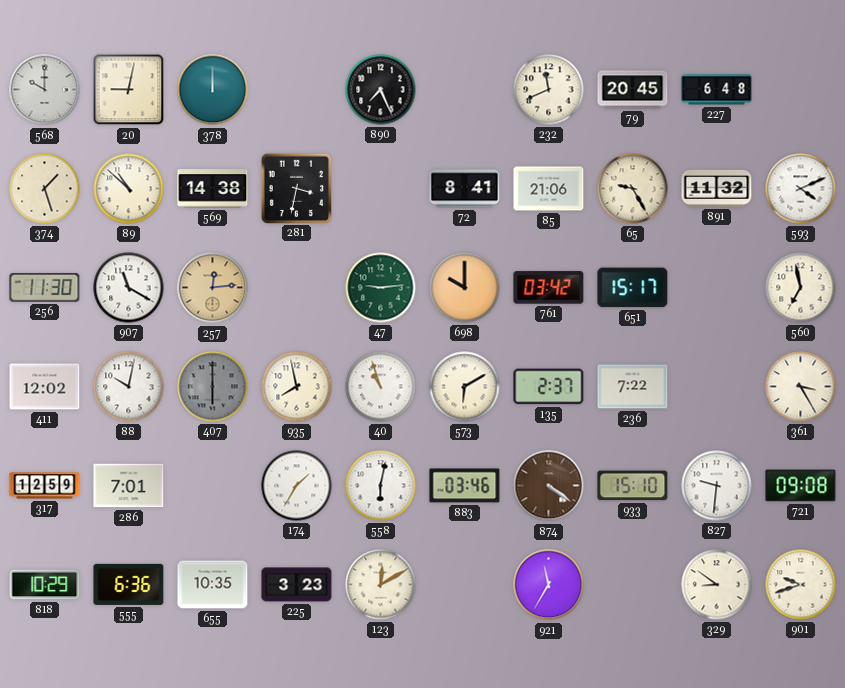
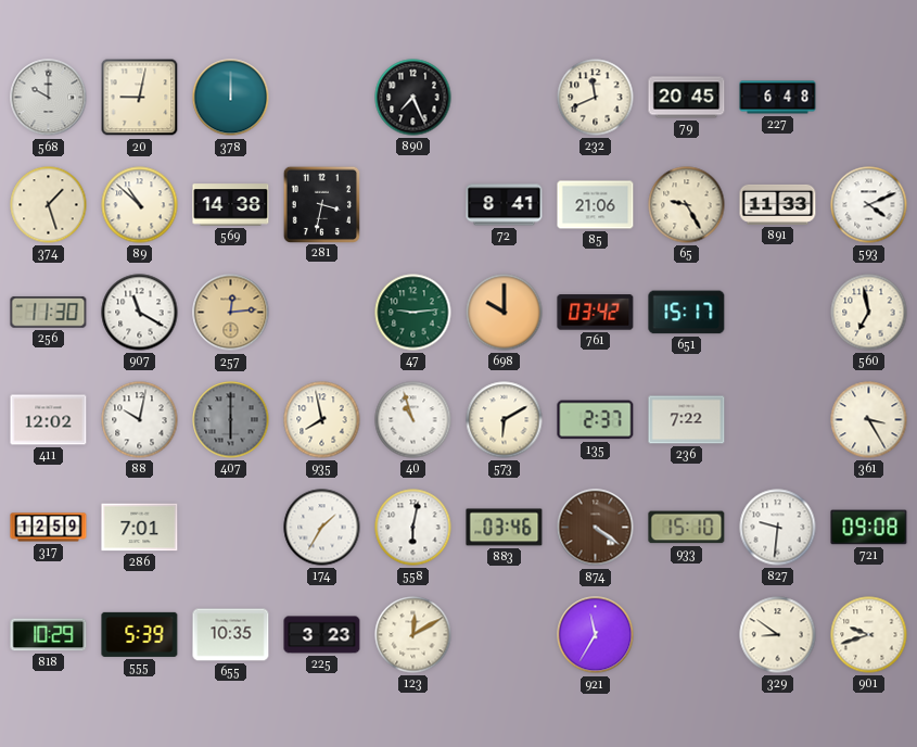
891: 11:32 -> 11:33 (778, 204)
555: 6:36 -> 5:39 (140, 634)
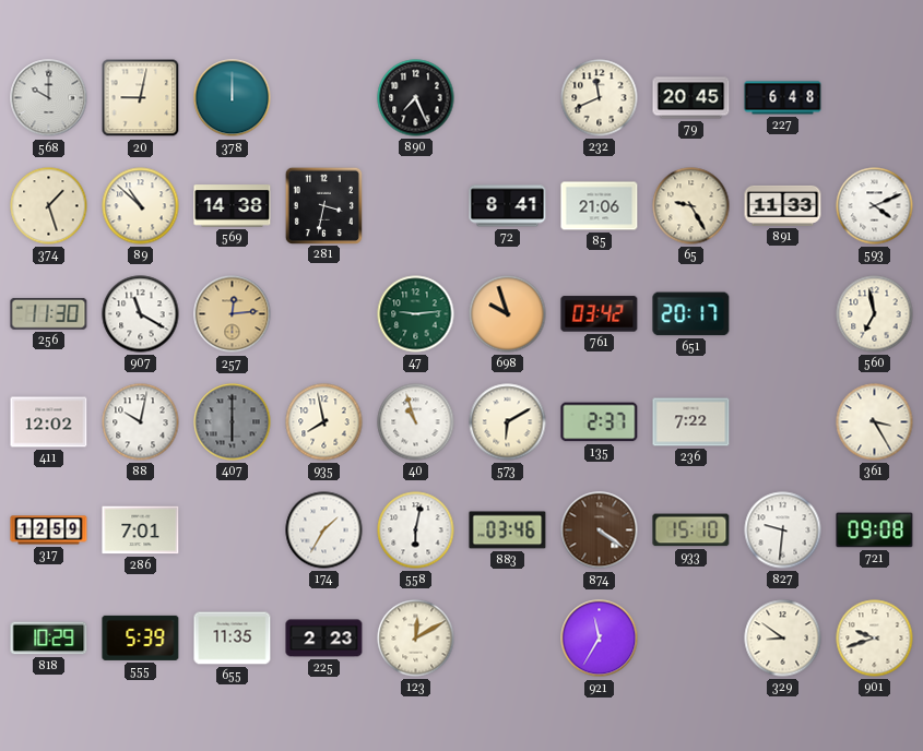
698: 10:00 -> 9:57 (508, 314)
651: 15:17 -> 20:17 (691, 314)
655: 10:35 -> 11:35 (233, 639)
225: 3:23 -> 2:23 (324, 639)
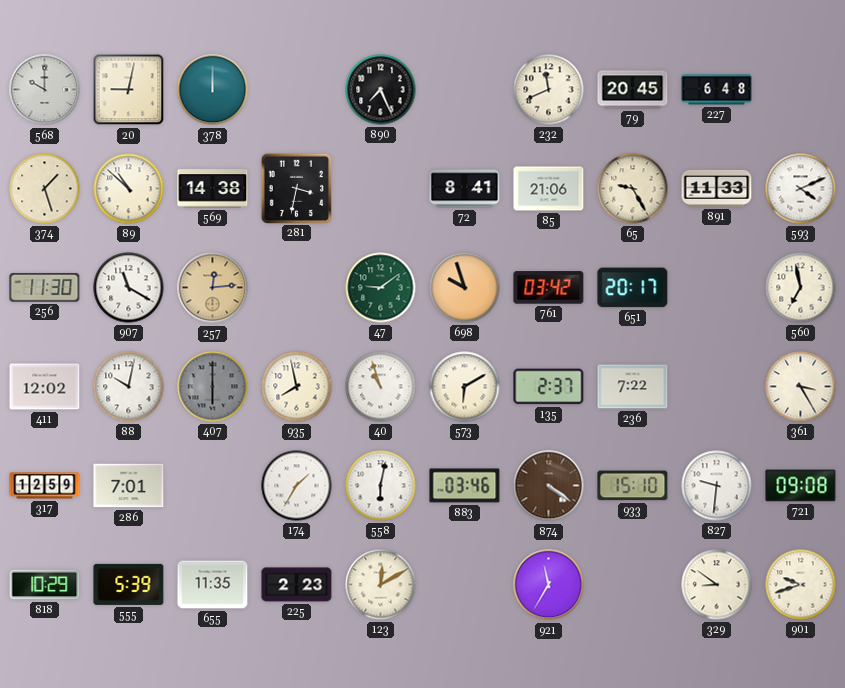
47: 9:14 -> 9:09 (381, 288)
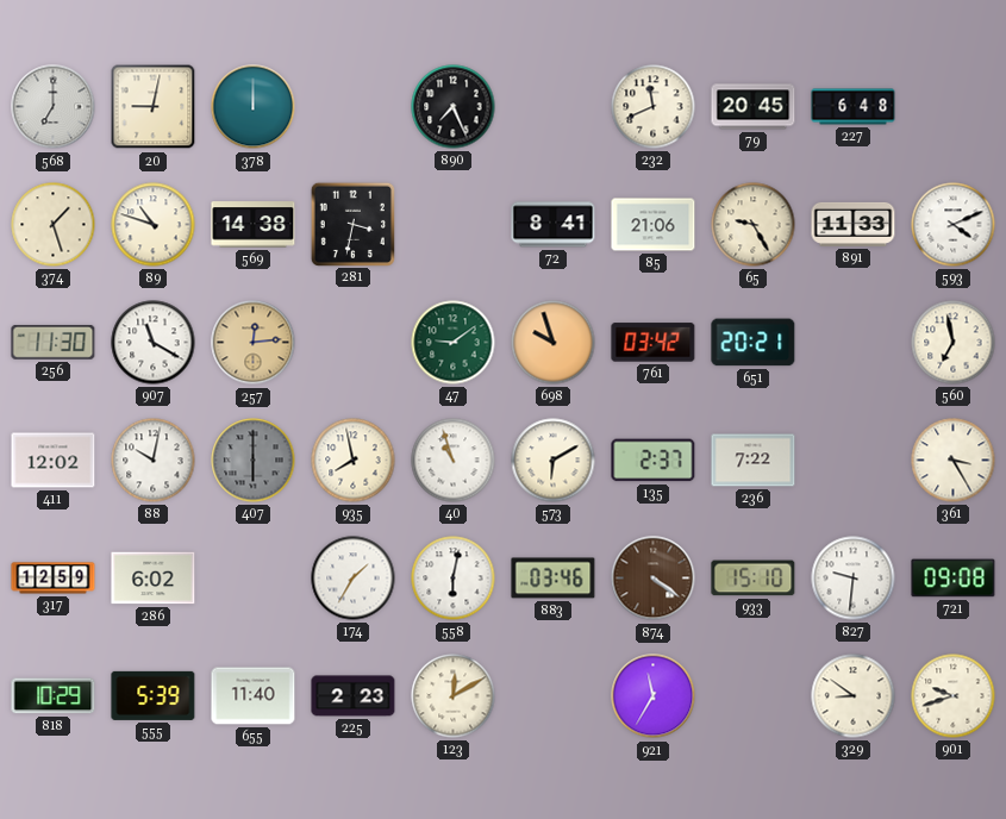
568: 10:00 -> 7:00 (54, 107)
89: 10:52 -> 10:48 (154, 225)
651: 20:17 -> 20:21 (754, 343)
286: 7:01 -> 6:02 (154, 579)
655: 11:35 -> 11:40 (254, 696)
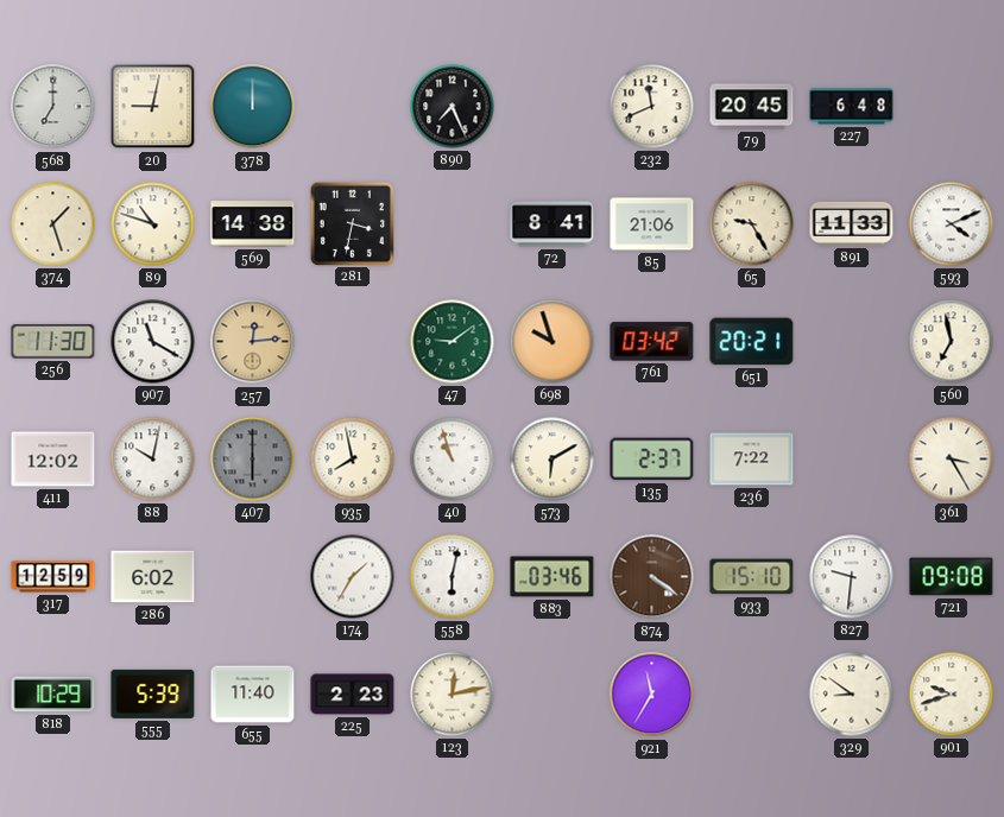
123: 12:10 -> 12:13 (453, 695)
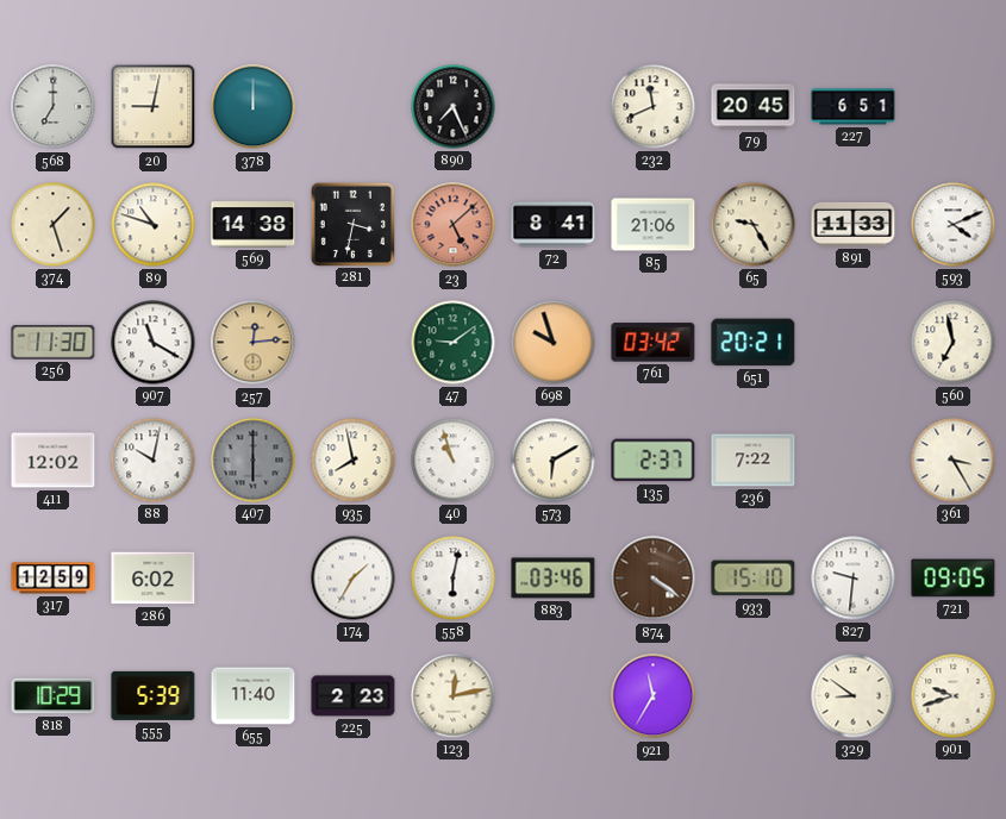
227: 6:48 -> 6:51 (854, 107)
23: none -> 5:08 (454, 225)
721: 09:08 -> 09:05 (954, 579)
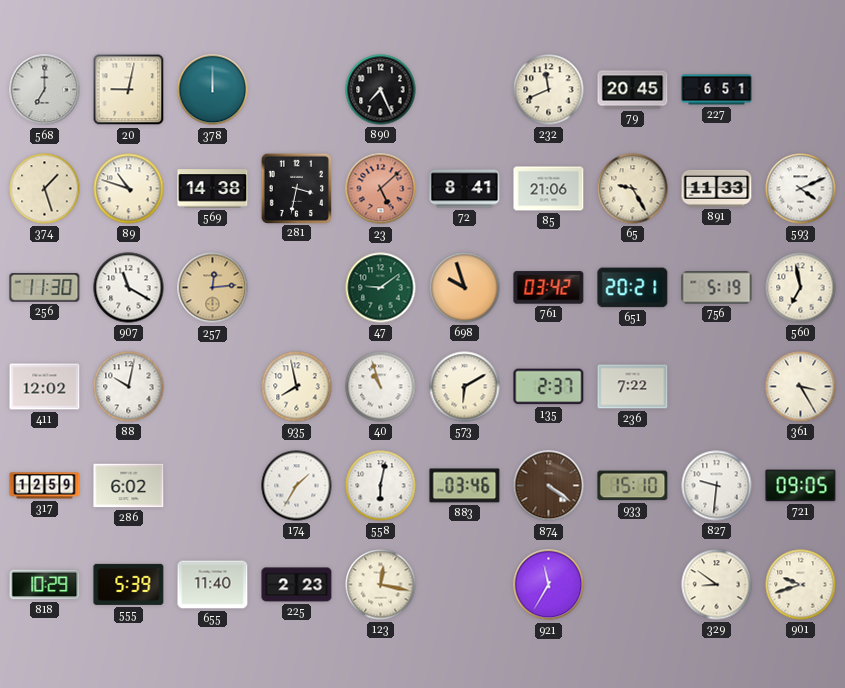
756: none -> 5:19 (717, 288)
407: 6:00 -> none (254, 461)
123: 12:13 -> 12:17 (381, 585)
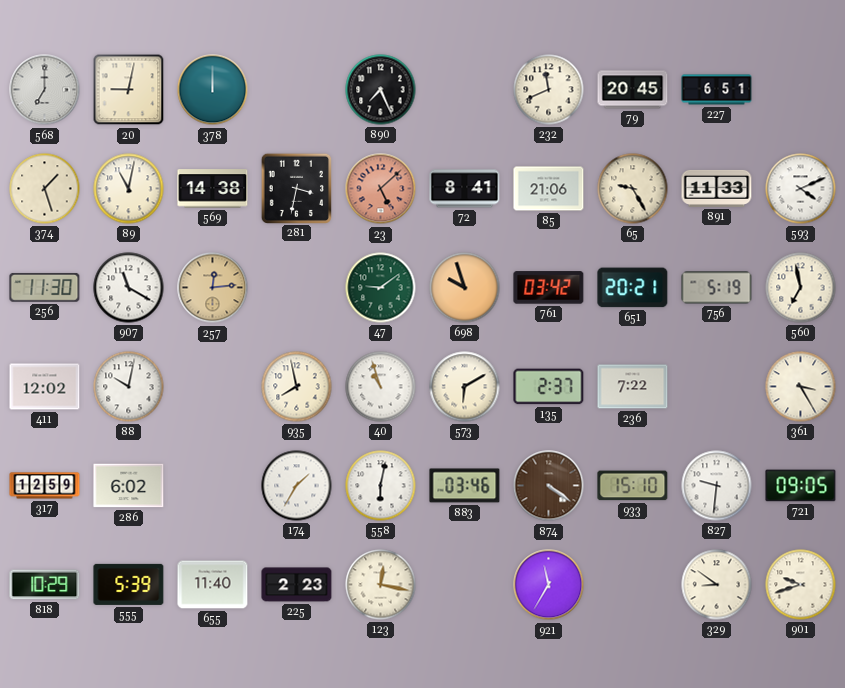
89: 10:48 -> 11:02 (129, 189)
